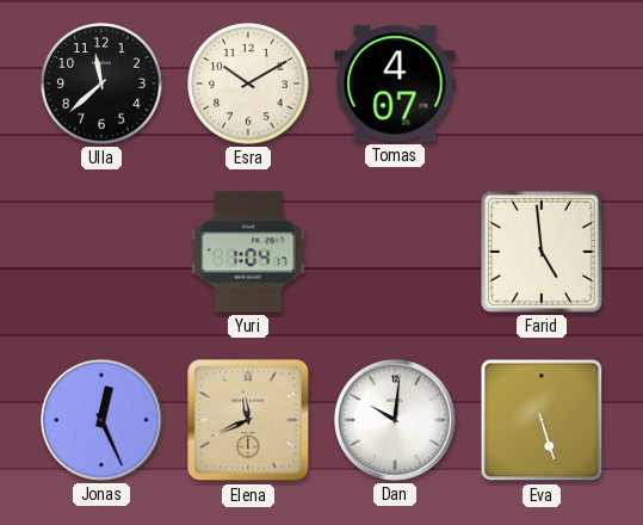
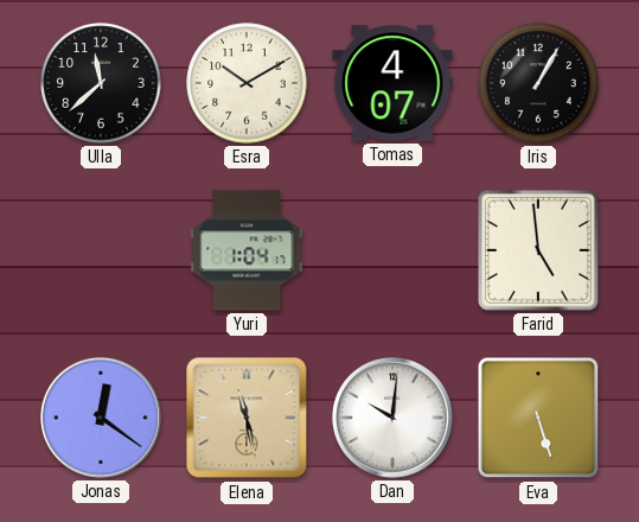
Iris: none -> 1:05 (538, 83)
Jonas: 12:26 -> 12:21 (101, 418)
Elena: 11:41 -> 11:28 (247, 418)
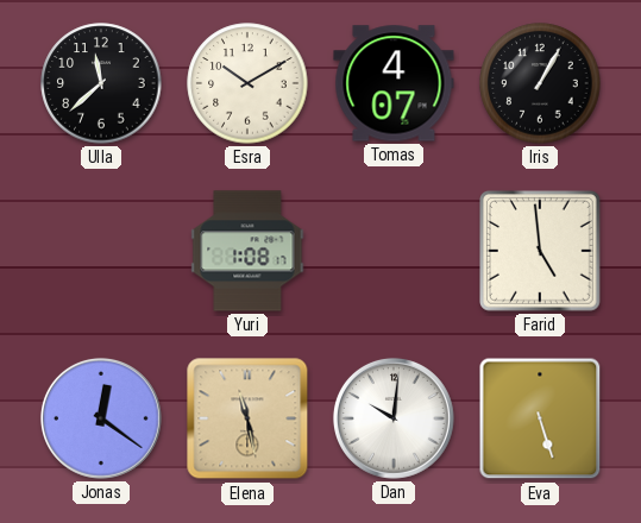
Yuri: 1:04 -> 1:08 (247, 251)
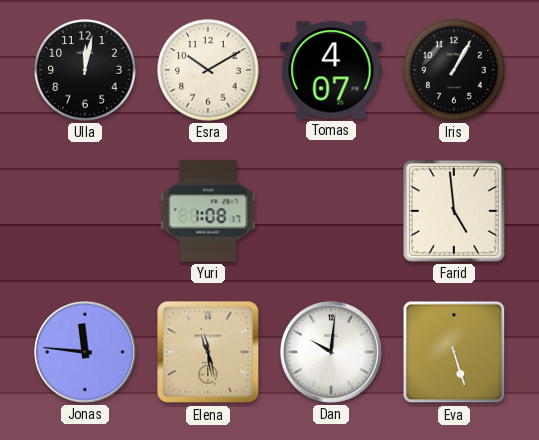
Ulla: 11:38 -> 12:02 (85, 70)
Jonas: 12:21 -> 11:46 (85, 352)
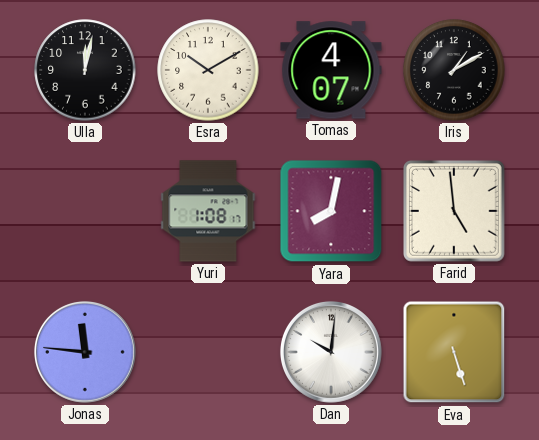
Iris: 1:05 -> 1:10 (454, 70)
Yara: none -> 8:02 (331, 211)
Elena: 11:28 -> none (208, 352)
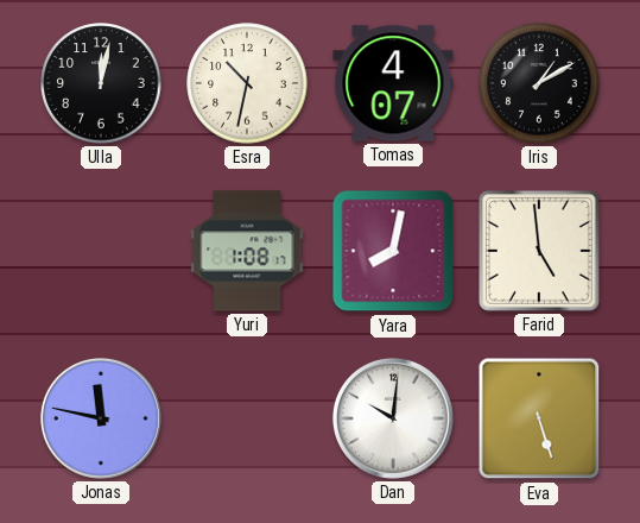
Esra: 10:10 -> 10:32 (247, 83)
Jonas: 11:46 -> 11:47 (101, 418)
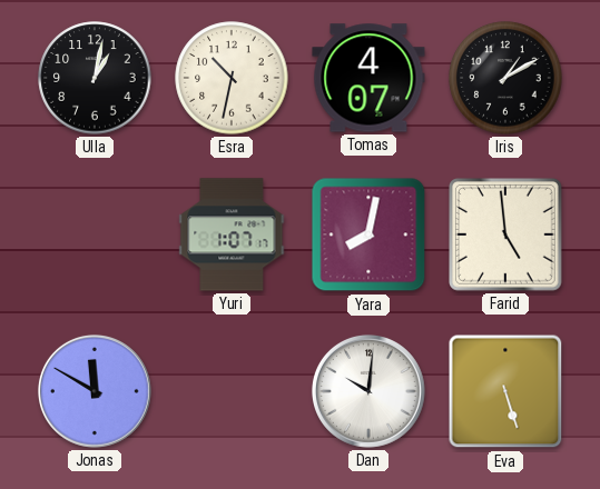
Ulla: 12:02 -> 1:02 (95, 78)
Yuri: 1:08 -> 1:07 (232, 234)
Jonas: 11:47 -> 11:50 (95, 391)
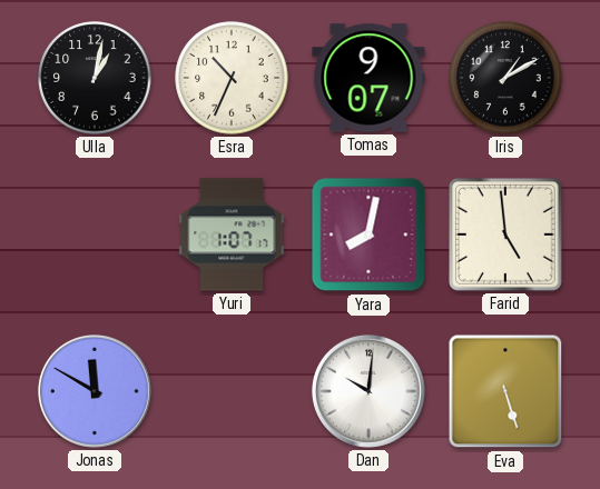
Esra: 10:32 -> 10:34 (232, 78)
Tomas: 4:07 -> 9:07 (368, 78)
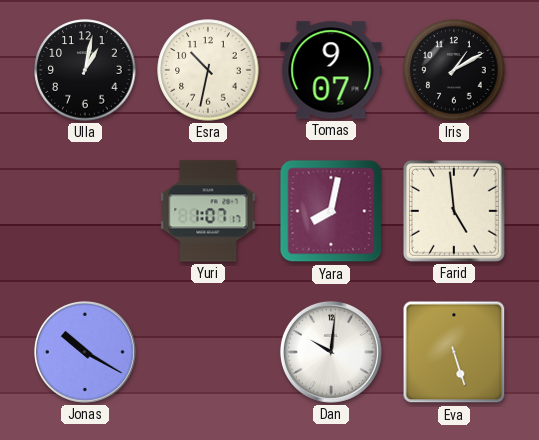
Esra: 10:34 -> 10:32 (208, 70)
Jonas: 11:50 -> 10:20 (85, 352)
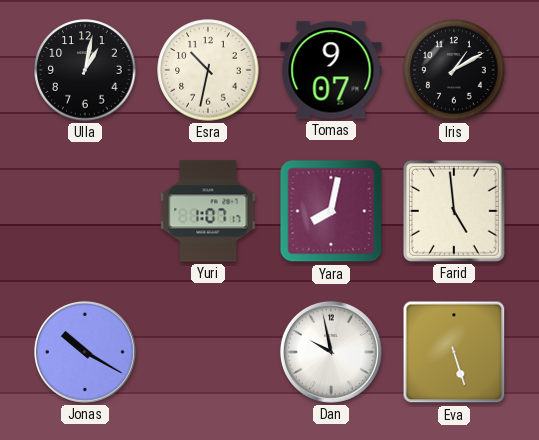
Dan: 10:01 -> 9:58 (331, 352)
